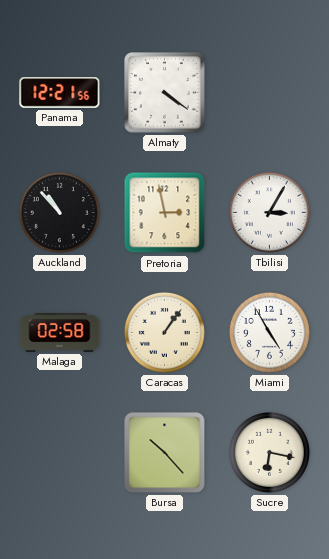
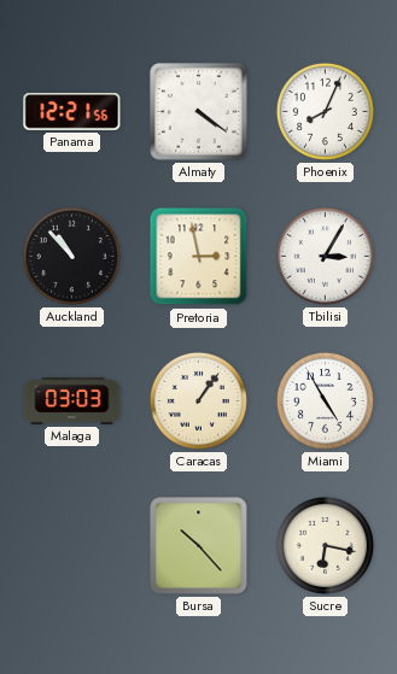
Phoenix: none -> 8:04 (325, 111)
Malaga: 02:58 -> 03:03 (72, 400)
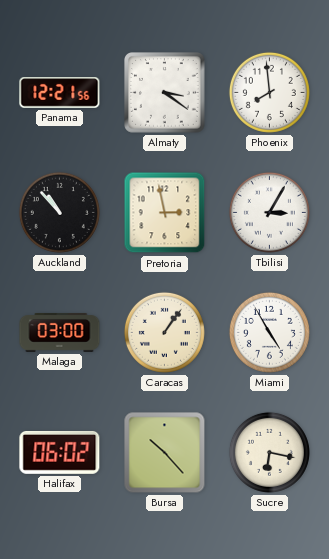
Almaty: 4:21 -> 3:21 (165, 93)
Phoenix: 8:04 -> 7:59 (269, 92)
Malaga: 03:03 -> 03:00 (60, 332)
Halifax: none -> 06:02 (60, 452)
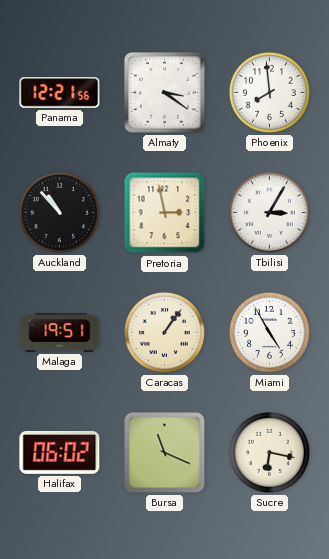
Malaga: 03:00 -> 19:51 (60, 332)
Bursa: 10:23 -> 11:19 (165, 453)
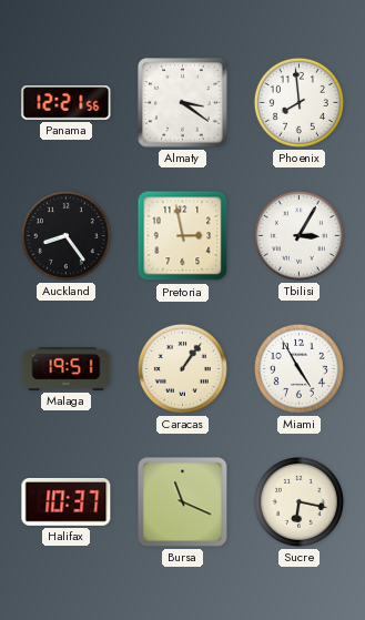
Auckland: 10:53 -> 8:24 (65, 235)
Halifax: 06:02 -> 10:37 (67, 501)
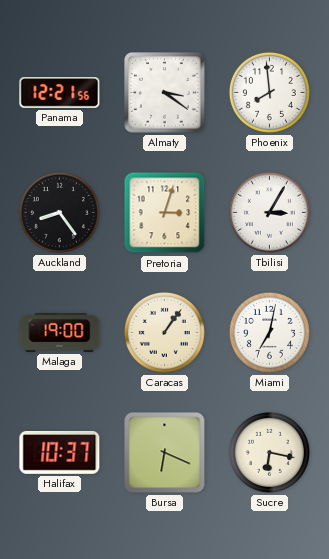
Pretoria: 2:58 -> 3:03 (165, 213)
Malaga: 19:51 -> 19:00 (60, 332)
Miami: 4:55 -> 7:02 (269, 332)
Bursa: 11:19 -> 6:19 (165, 453)
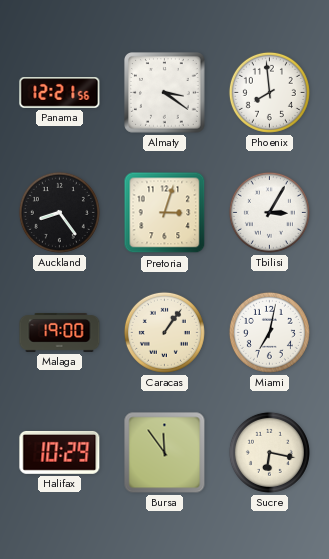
Halifax: 10:37 -> 10:29 (60, 452)
Bursa: 6:19 -> 11:54 (165, 453)
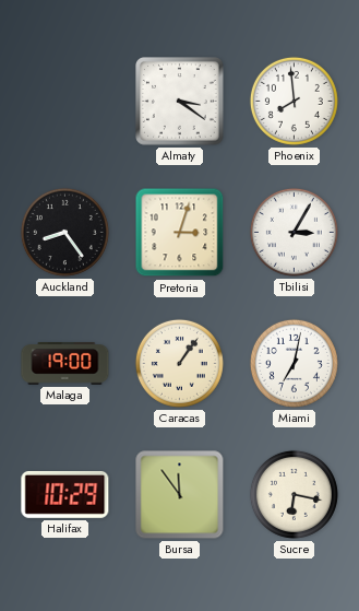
Panama: 12:21 -> none (60, 93)
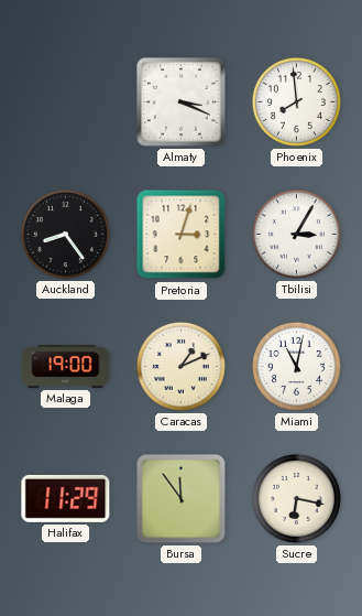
Almaty: 3:21 -> 3:19 (182, 102)
Caracas: 1:06 -> 1:11 (180, 366)
Miami: 7:02 -> 11:02 (296, 366)
Halifax: 10:29 -> 11:29 (66, 498)
